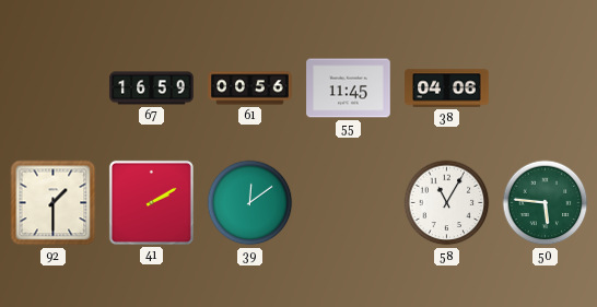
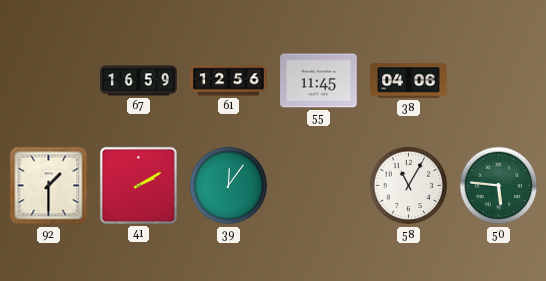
61: 00:56 -> 12:56 (229, 81)
39: 12:09 -> 12:06 (229, 186)
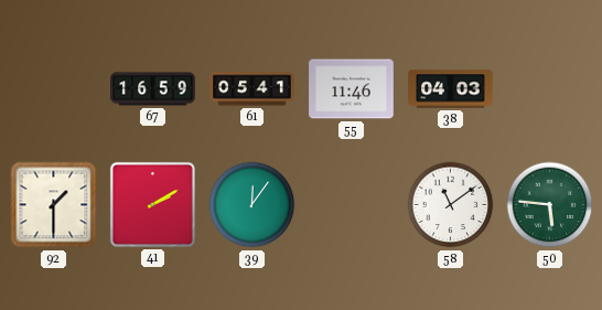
61: 12:56 -> 05:41 (252, 89)
55: 11:45 -> 11:46 (352, 89)
38: 04:06 -> 04:03 (451, 89)
58: 11:05 -> 11:09 (451, 205)
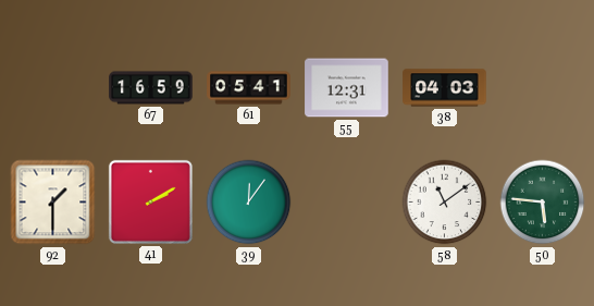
55: 11:46 -> 12:31 (347, 88)
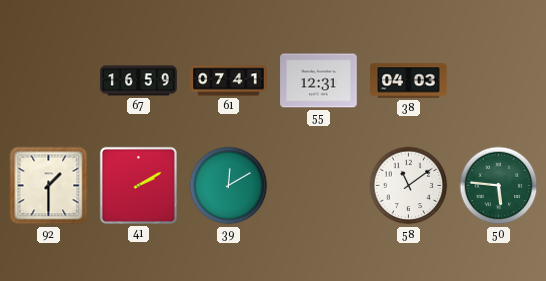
61: 05:41 -> 07:41 (229, 81)
39: 12:06 -> 12:10 (229, 186)
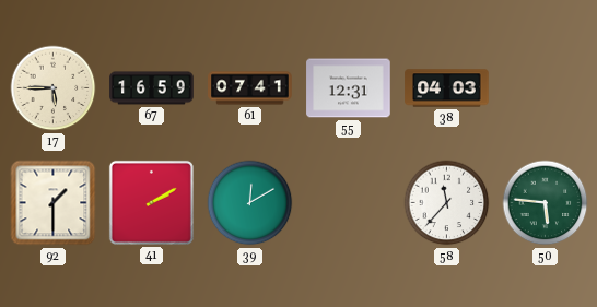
17: none -> 5:45 (54, 88)
58: 11:09 -> 11:37 (447, 203)
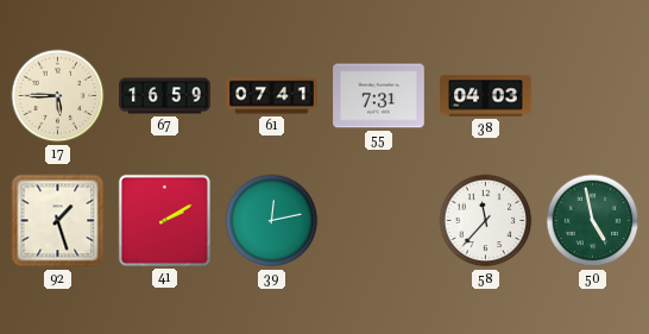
55: 12:31 -> 7:31 (379, 96)
92: 1:30 -> 1:27 (58, 221)
39: 12:10 -> 12:13 (272, 221)
50: 5:46 -> 4:58 (593, 221)
